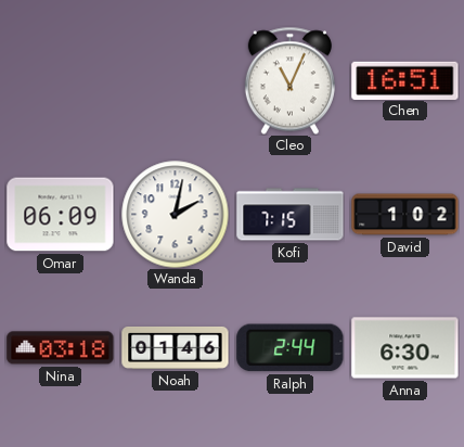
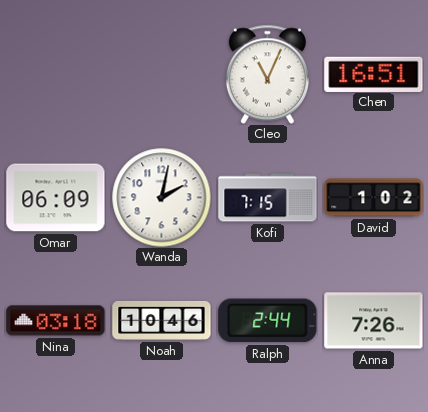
Noah: 01:46 -> 10:46 (162, 320)
Anna: 6:30 -> 7:26 (374, 321)
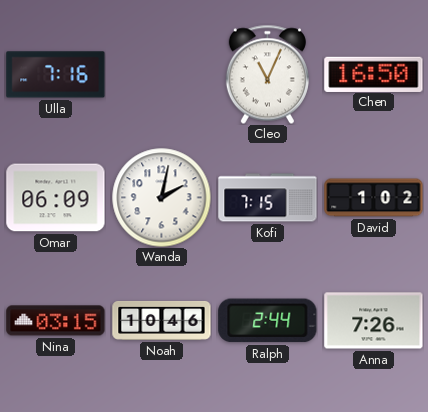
Ulla: none -> 7:16 (56, 75)
Chen: 16:51 -> 16:50 (374, 74)
Nina: 03:18 -> 03:15 (56, 321)
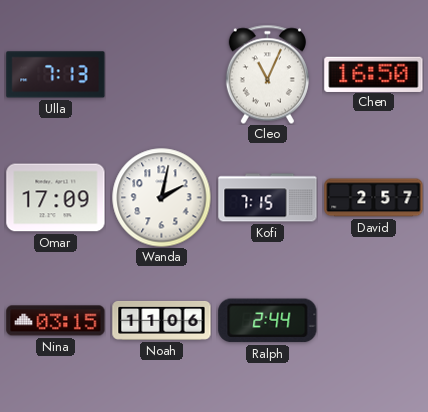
Ulla: 7:16 -> 7:13 (56, 75)
Omar: 06:09 -> 17:09 (56, 198)
David: 1:02 -> 2:57 (374, 198)
Noah: 10:46 -> 11:06 (162, 320)
Anna: 7:26 -> none (374, 321)
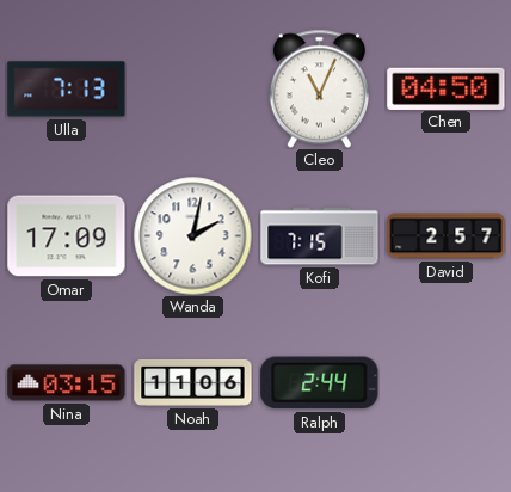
Chen: 16:50 -> 04:50 (447, 88)
